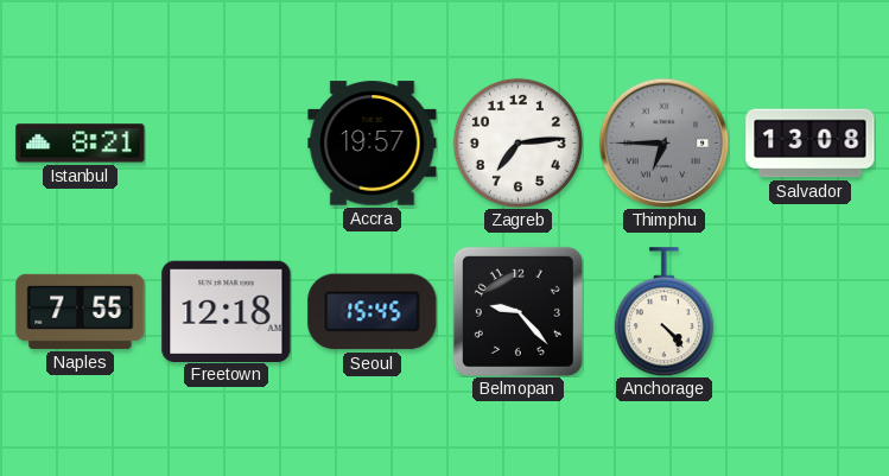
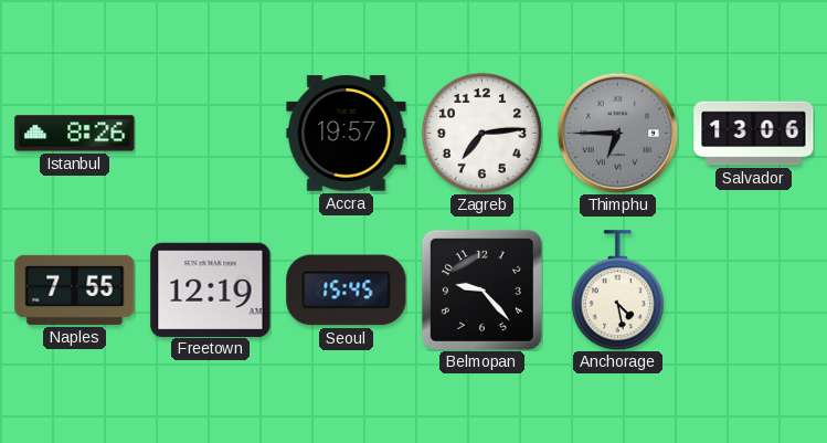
Istanbul: 8:21 -> 8:26 (75, 134)
Salvador: 13:08 -> 13:06 (754, 134)
Freetown: 12:18 -> 12:19 (211, 289)
Anchorage: 4:23 -> 4:28 (617, 291)
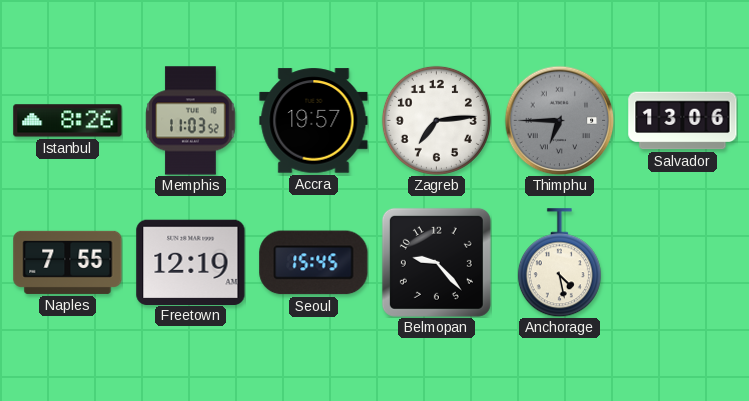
Memphis: none -> 11:03 (191, 121)
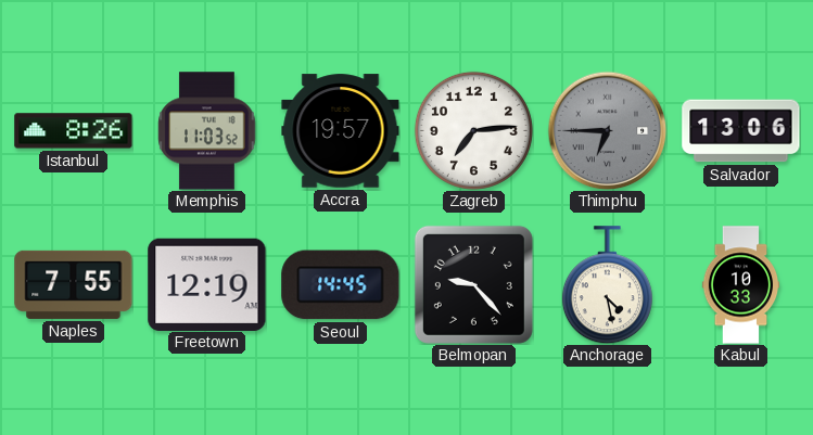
Seoul: 15:45 -> 14:45 (341, 285)
Kabul: none -> 10:33 (741, 285)
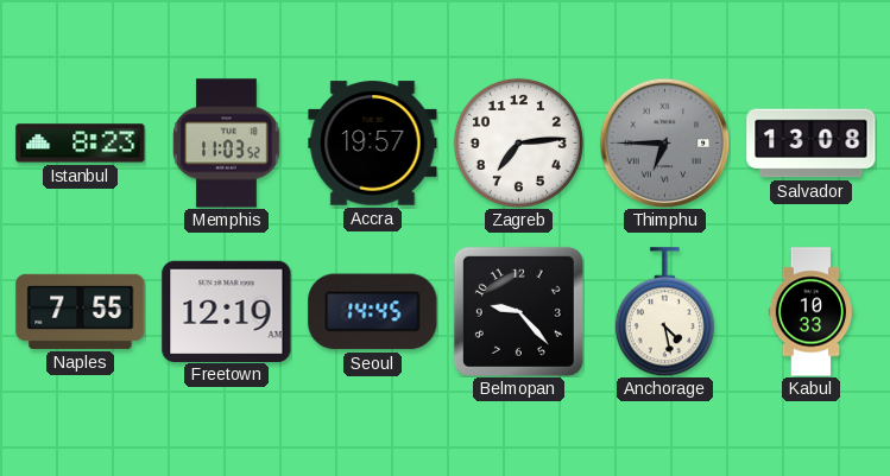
Istanbul: 8:26 -> 8:23 (81, 144)
Salvador: 13:06 -> 13:08 (812, 144)
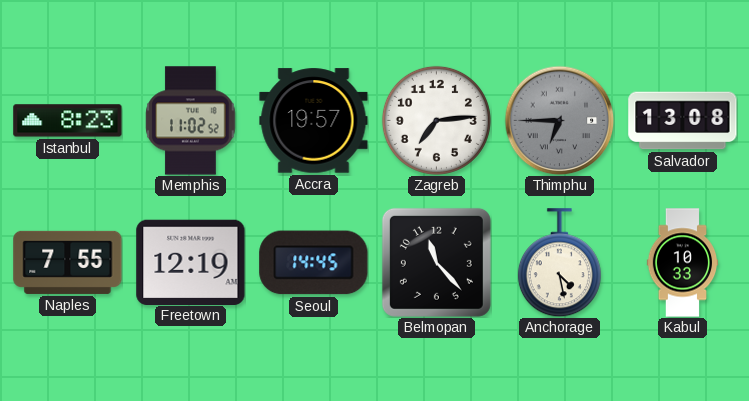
Memphis: 11:03 -> 11:02 (191, 121)
Belmopan: 9:23 -> 11:23 (436, 262)
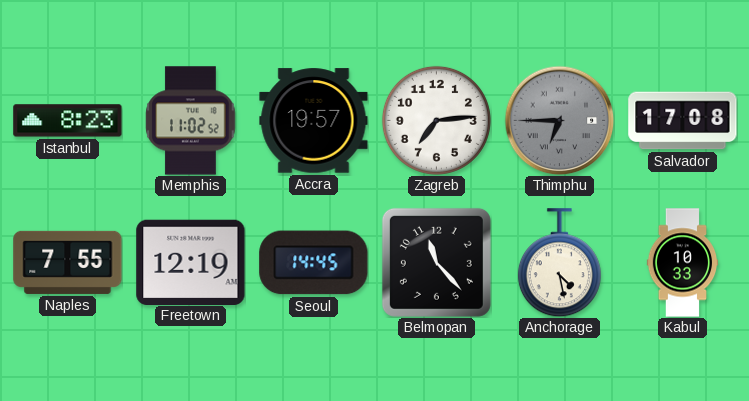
Salvador: 13:08 -> 17:08 (683, 121)
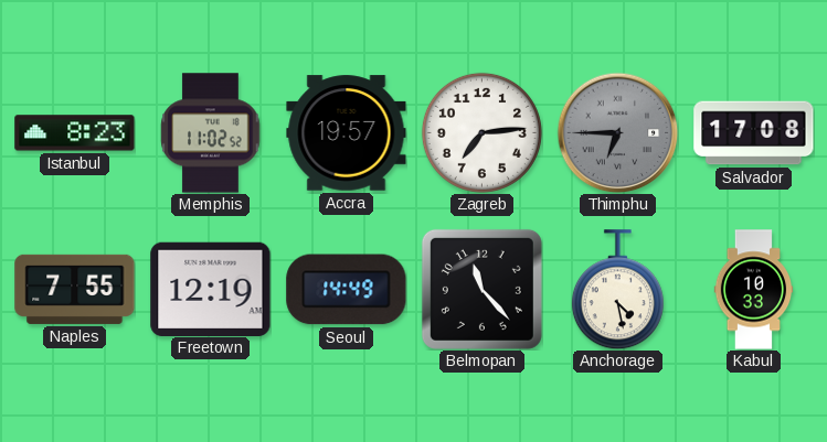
Seoul: 14:45 -> 14:49 (347, 290)
